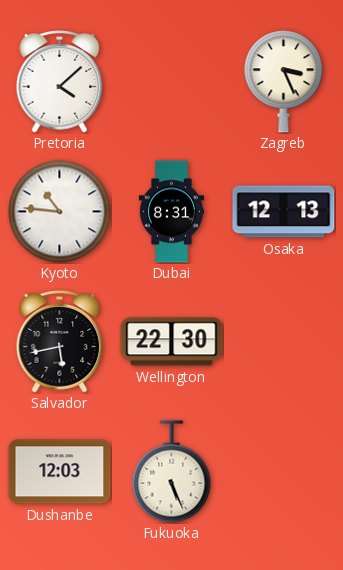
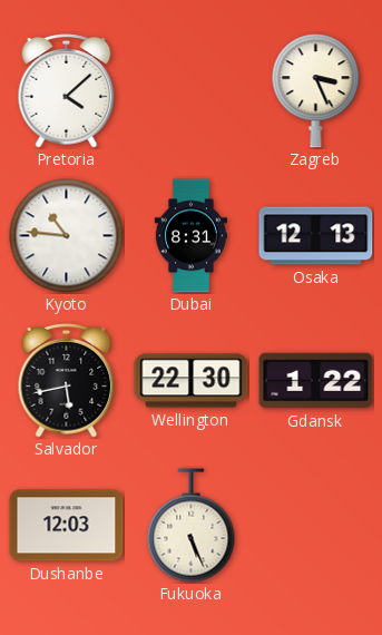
Gdansk: none -> 1:22 (316, 381)
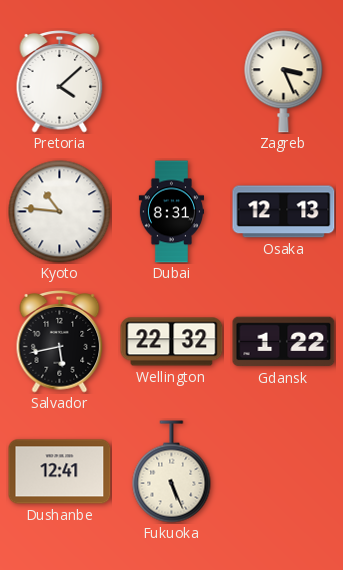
Wellington: 22:30 -> 22:32 (172, 342)
Dushanbe: 12:03 -> 12:41 (60, 472)
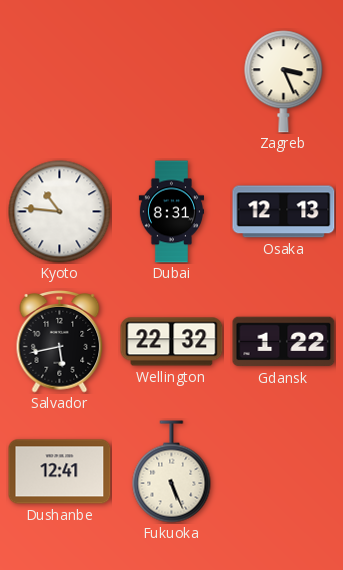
Pretoria: 4:08 -> none (60, 82)
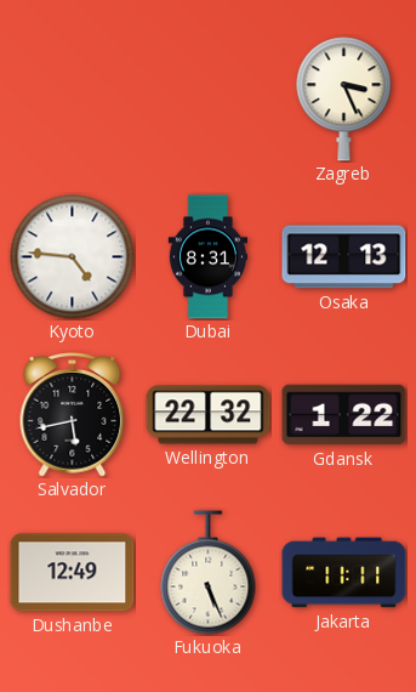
Kyoto: 10:46 -> 4:46 (73, 257)
Dushanbe: 12:41 -> 12:49 (73, 573)
Jakarta: none -> 11:11 (344, 573)
